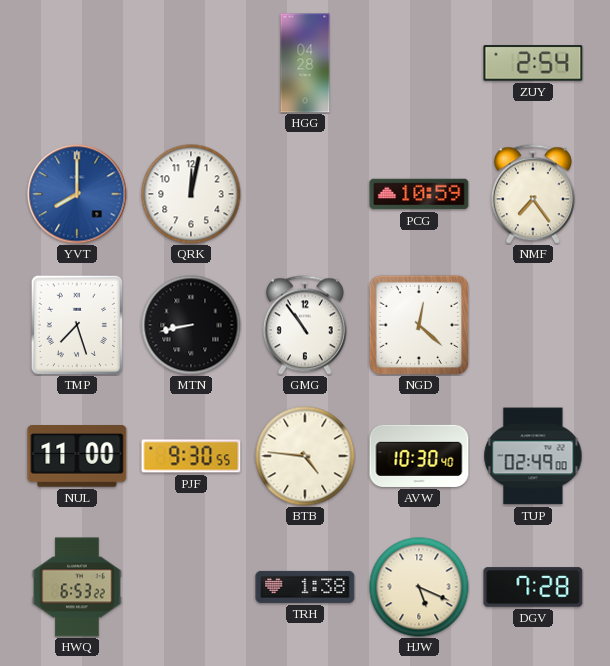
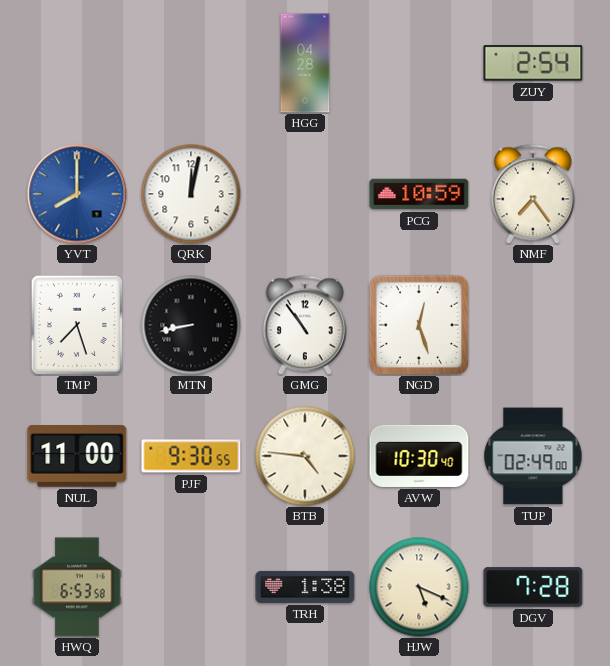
NGD: 12:22 -> 12:27 (419, 325)
HWQ: 6:53:22 -> 6:53:58 (77, 587)
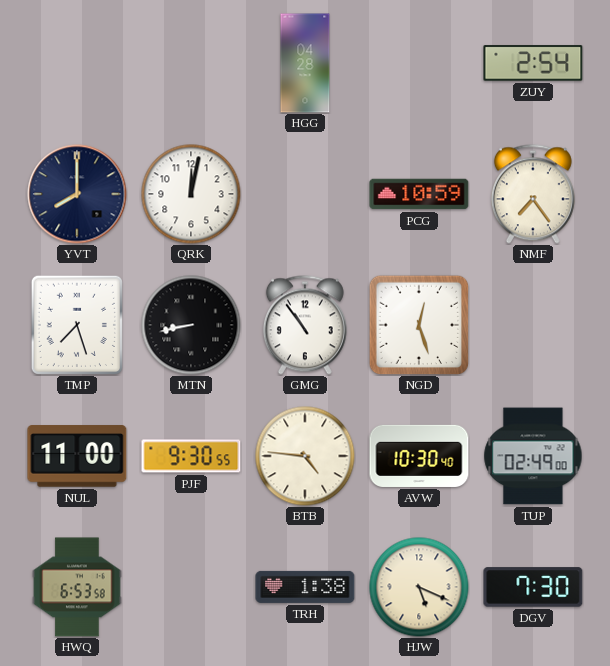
YVT dial: blue -> navy (77, 194)
DGV: 7:28 -> 7:30 (533, 587)
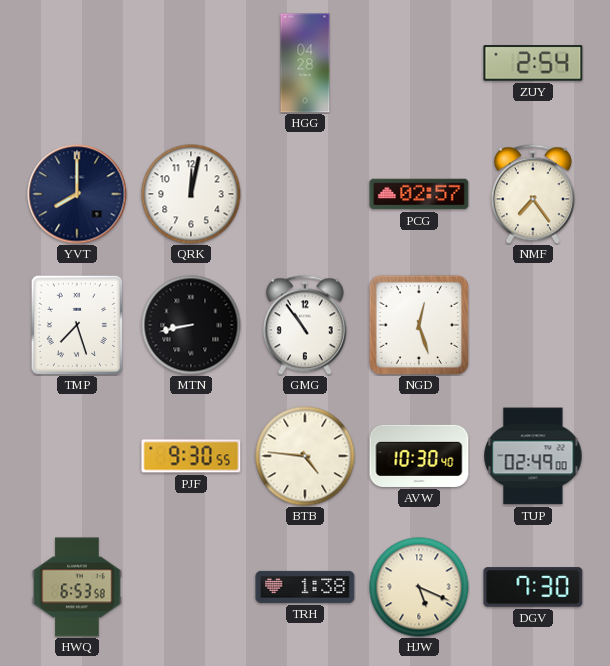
PCG: 10:59 -> 02:57 (419, 194)
NUL: 11:00 -> none (77, 456)
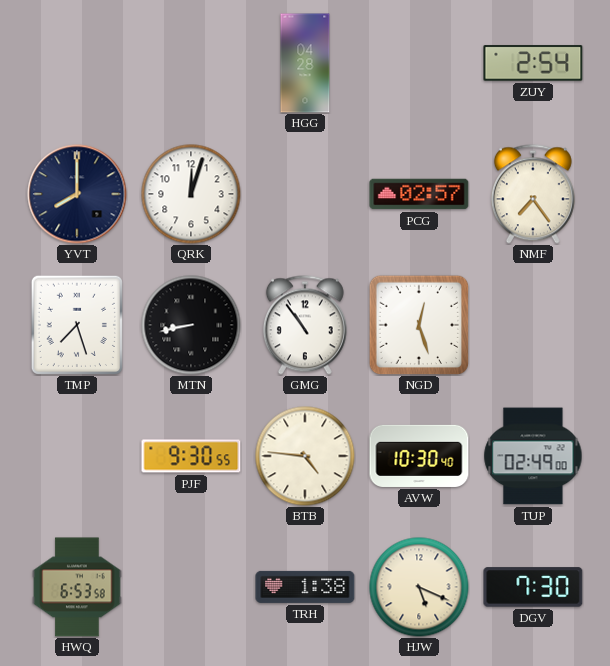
QRK: 12:02 -> 12:03 (191, 194)
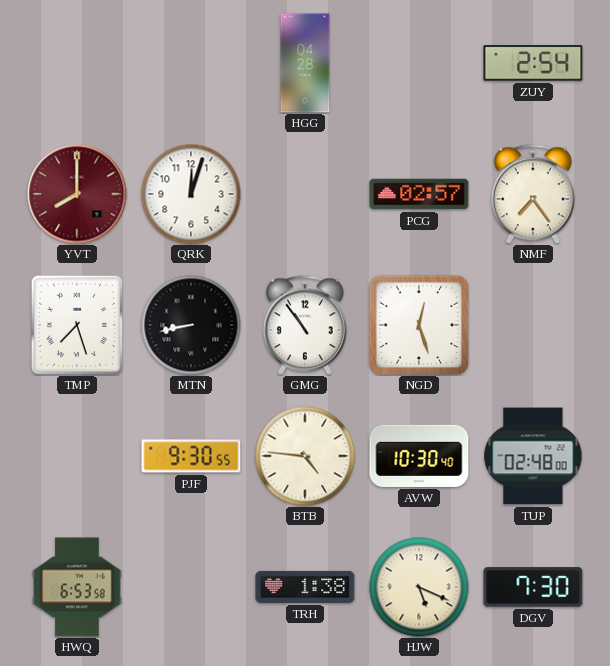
YVT dial: navy -> burgundy (77, 194)
TUP: 02:49 -> 02:48 (533, 456)
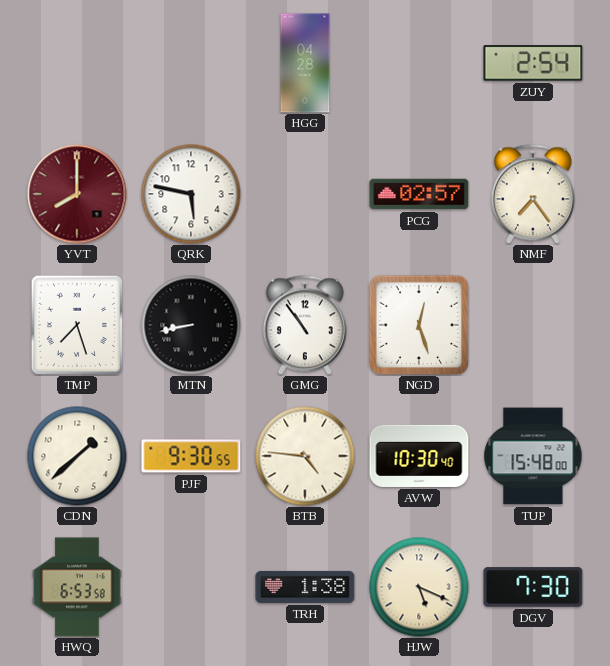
QRK: 12:03 -> 5:47 (191, 194)
CDN: none -> 1:38 (77, 456)
TUP: 02:48 -> 15:48 (533, 456)
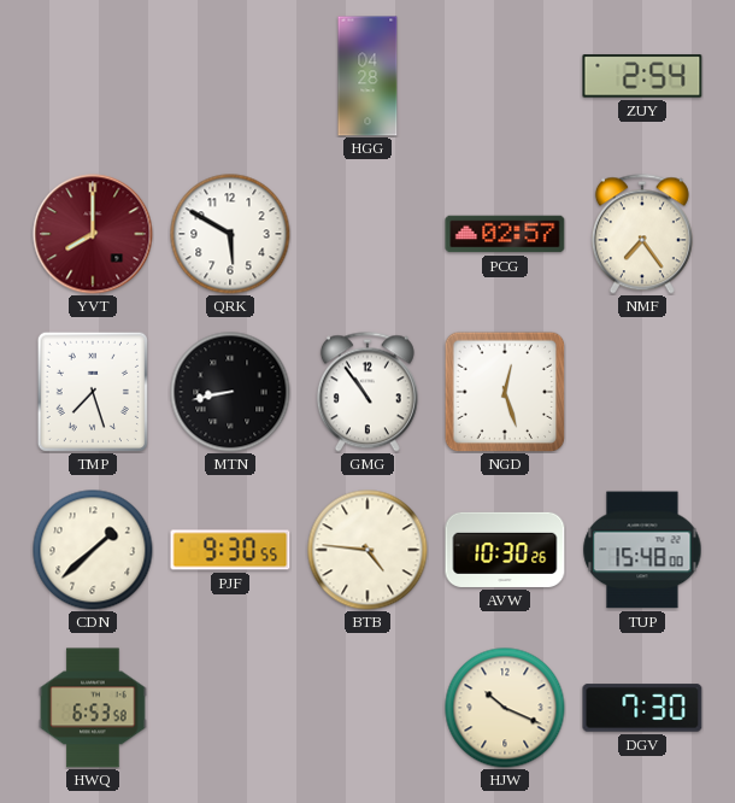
QRK: 5:47 -> 5:50 (230, 234)
AVW: 10:30:40 -> 10:30:26 (505, 550)
TRH: 1:38 -> none (305, 587)
HJW: 5:19 -> 10:19 (505, 708)
